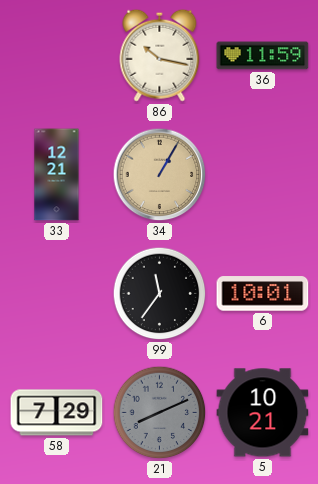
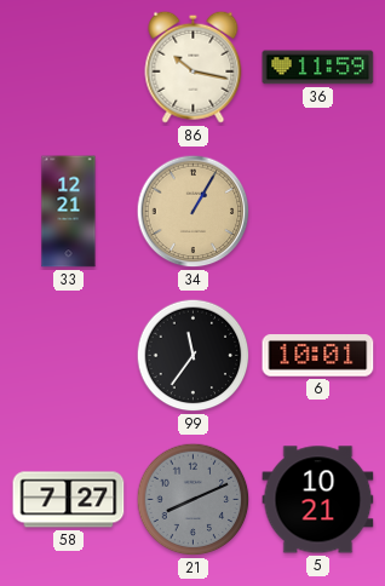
58: 7:29 -> 7:27 (69, 500)
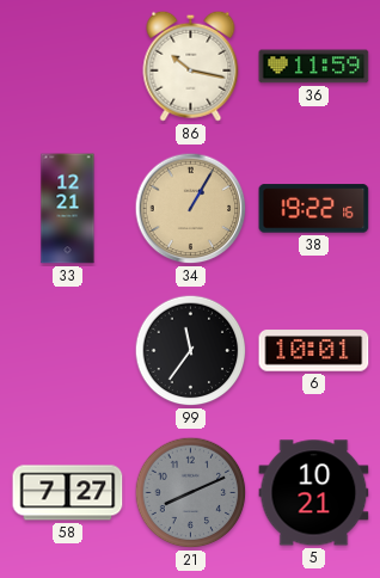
38: none -> 19:22 (314, 209)
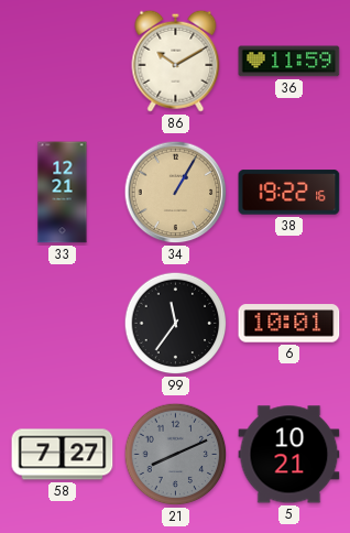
86: 10:17 -> 10:10 (176, 61)
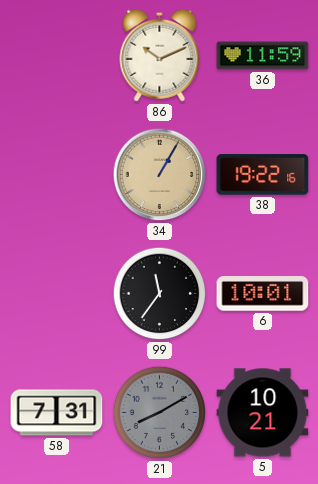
86: 10:10 -> 10:11 (160, 55)
33: 12:21 -> none (63, 193)
58: 7:27 -> 7:31 (57, 413)
21: 8:11 -> 8:10 (160, 413)
